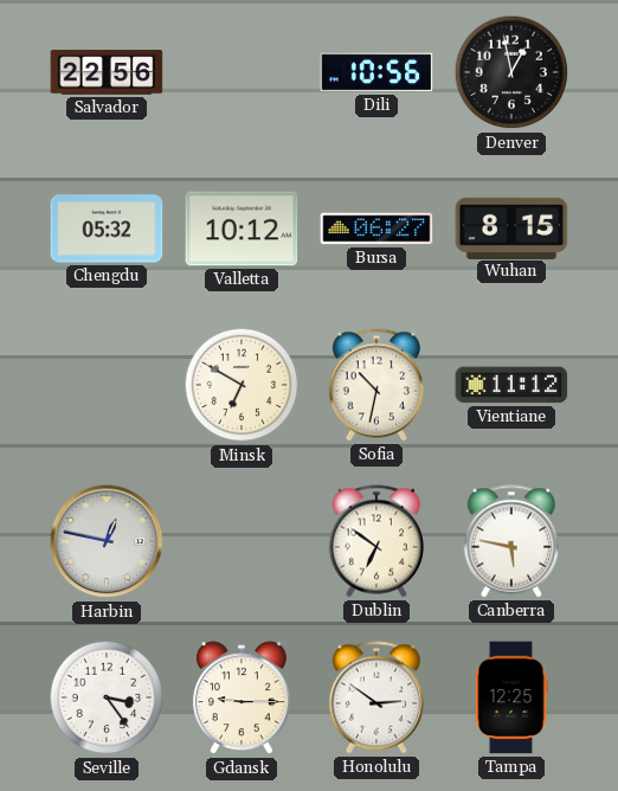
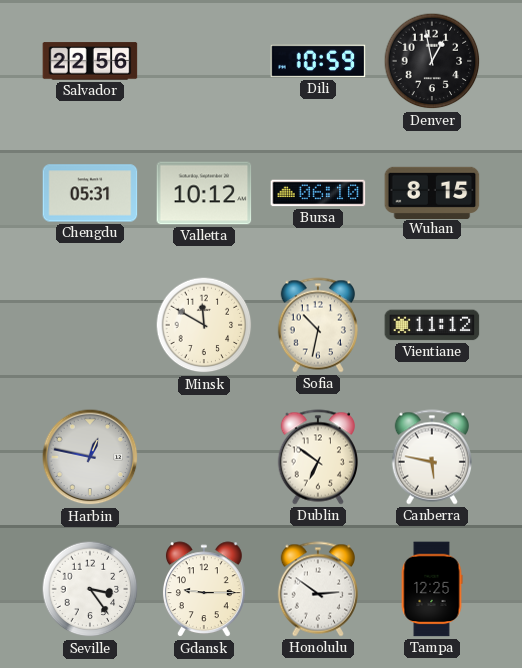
Dili: 10:56 -> 10:59 (318, 61)
Chengdu: 05:32 -> 05:31 (90, 193)
Bursa: 06:27 -> 06:10 (318, 193)
Minsk: 6:50 -> 11:50 (204, 325)
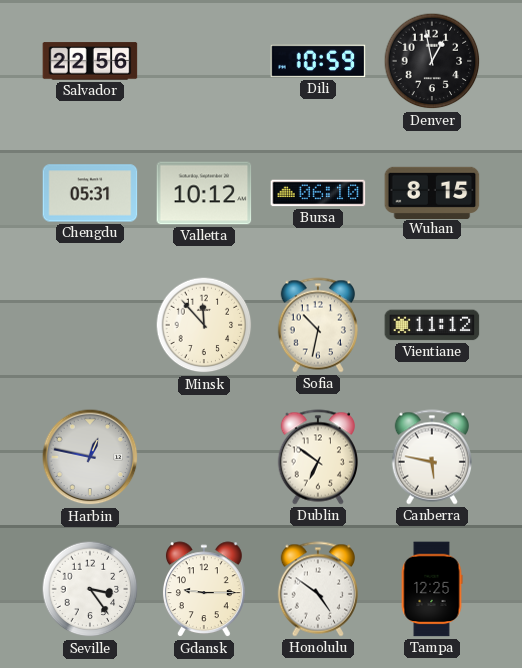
Minsk: 11:50 -> 11:53 (204, 325)
Honolulu: 2:51 -> 4:51 (317, 589)
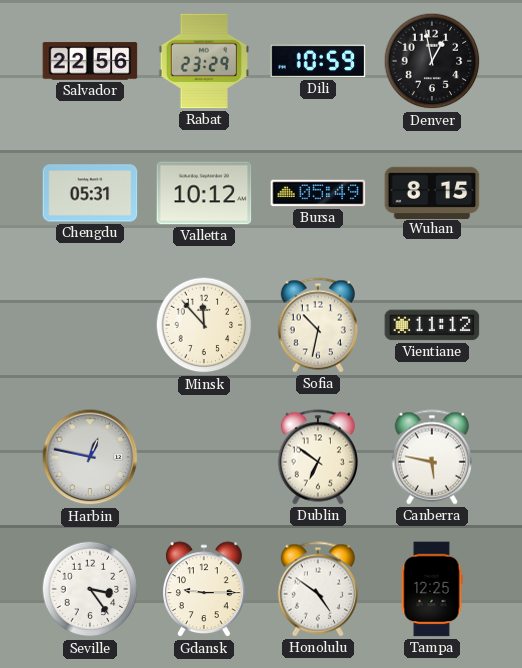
Rabat: none -> 23:29 (204, 61)
Bursa: 06:10 -> 05:49 (318, 193)
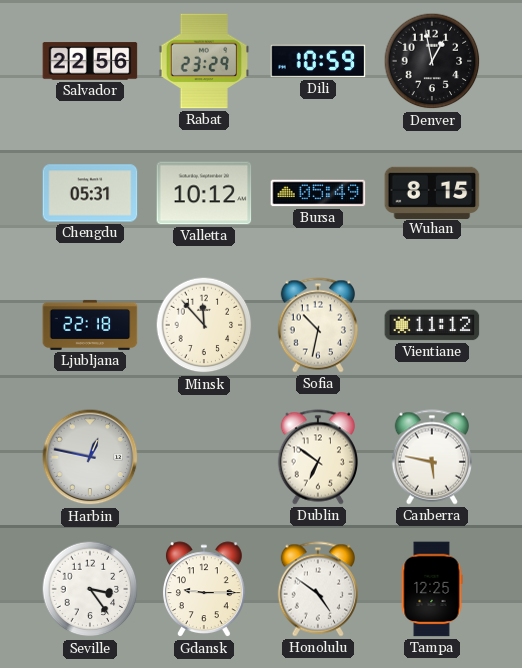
Ljubljana: none -> 22:18 (90, 325)
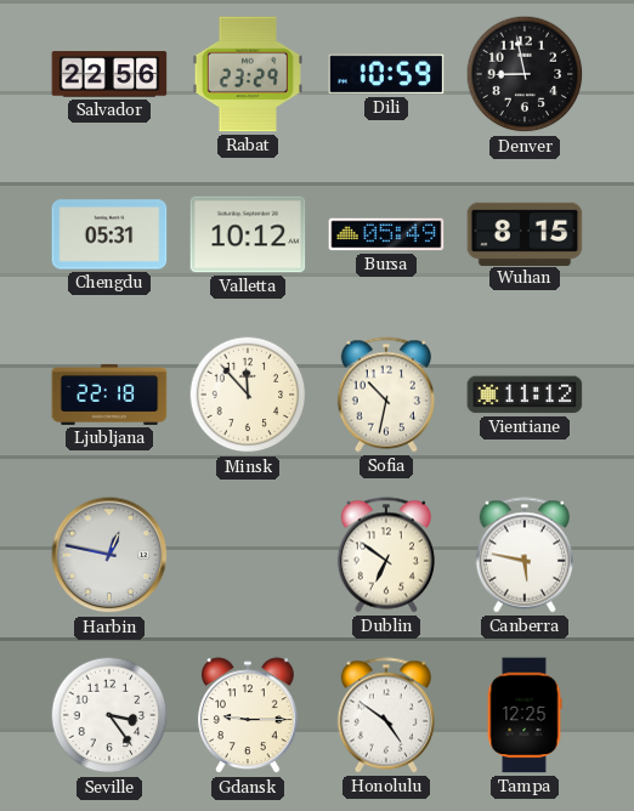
Denver: 12:58 -> 8:58 (525, 74)
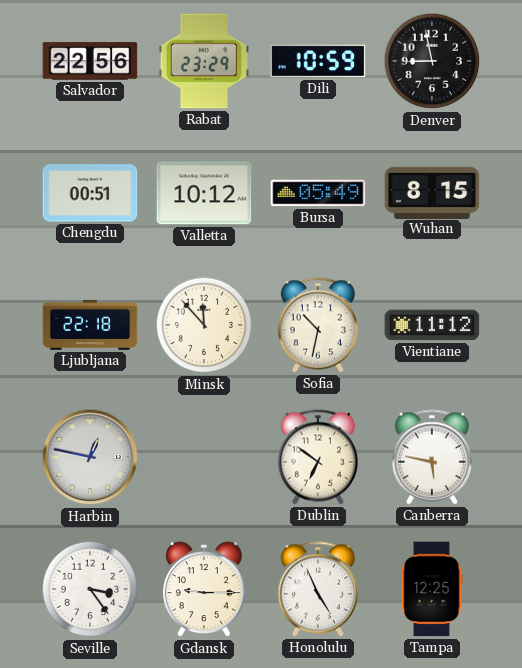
Chengdu: 05:31 -> 00:51 (90, 193)
Honolulu: 4:51 -> 4:56 (317, 589)
